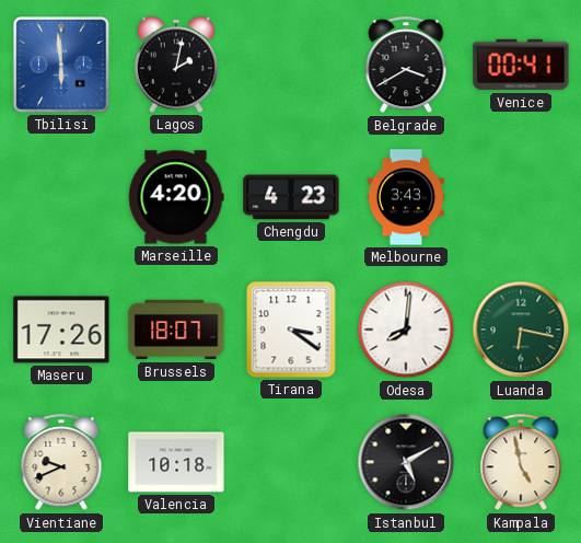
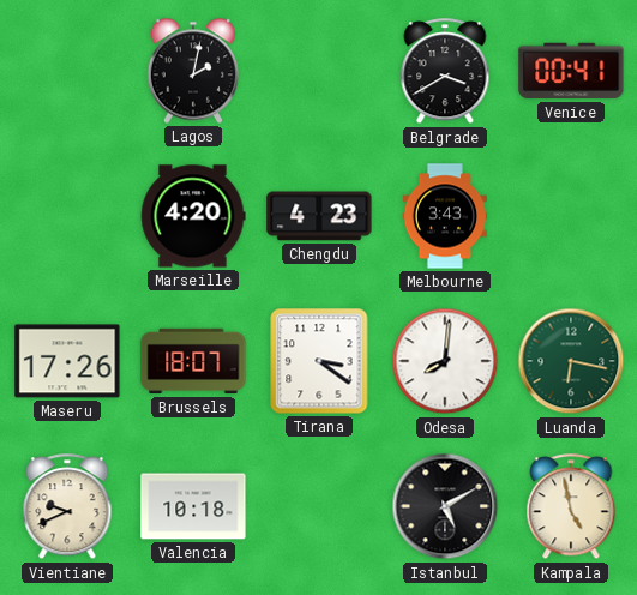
Tbilisi: 5:59 -> none (61, 65)
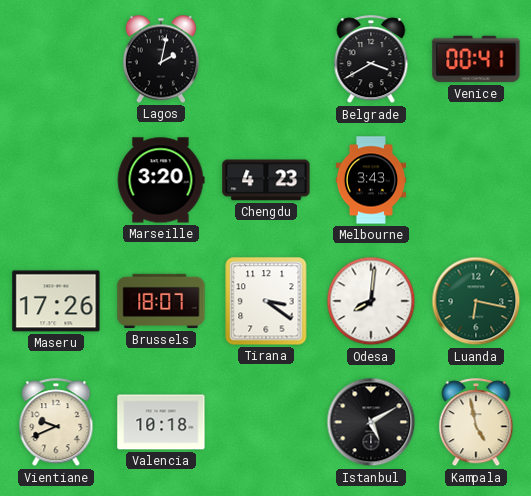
Marseille: 4:20 -> 3:20 (161, 180)
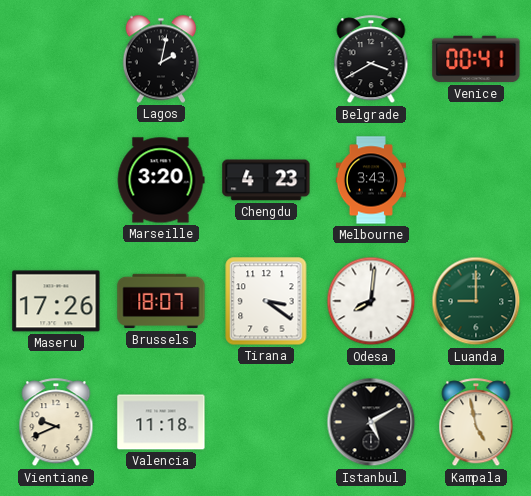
Luanda: 6:17 -> 9:00 (476, 301)
Valencia: 10:18 -> 11:18 (161, 422)
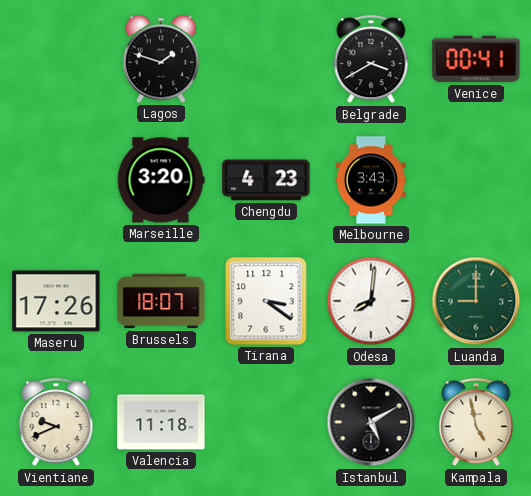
Lagos: 2:02 -> 1:48 (160, 59)
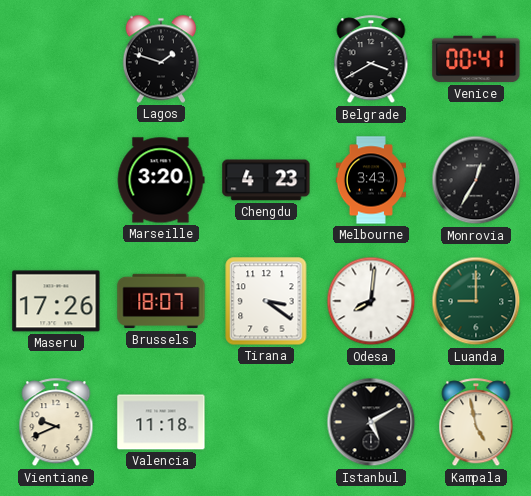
Monrovia: none -> 12:35 (476, 180)
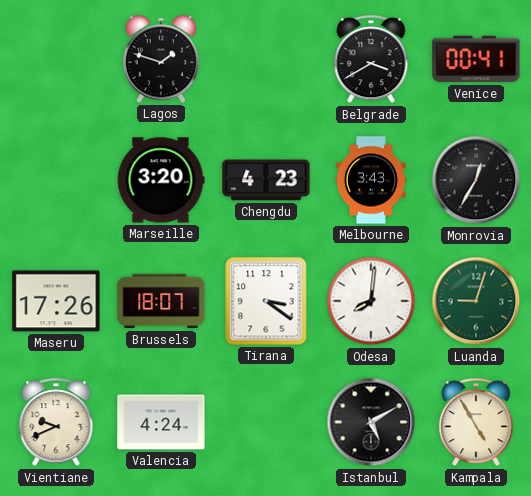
Luanda: 9:00 -> 9:03 (476, 301)
Valencia: 11:18 -> 4:24 (161, 422)
Kampala: 4:58 -> 4:55 (476, 423)
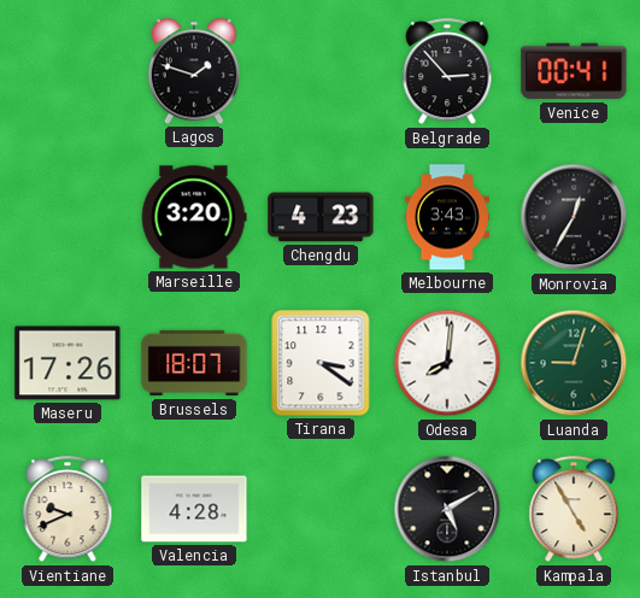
Belgrade: 3:40 -> 2:53 (447, 72)
Valencia: 4:24 -> 4:28 (194, 509)
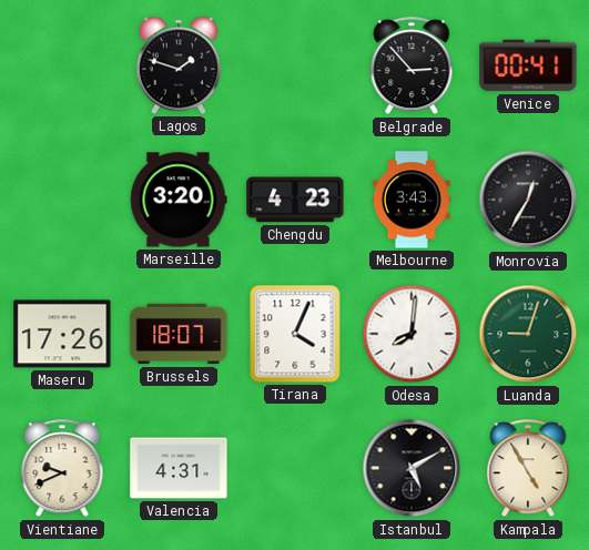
Tirana: 3:21 -> 4:04 (295, 334)
Valencia: 4:28 -> 4:31 (179, 468)
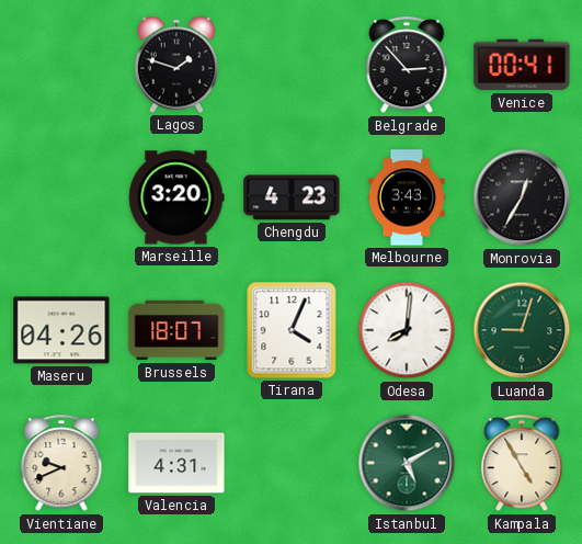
Maseru: 17:26 -> 04:26 (61, 330)
Istanbul dial: black -> green (407, 463)
